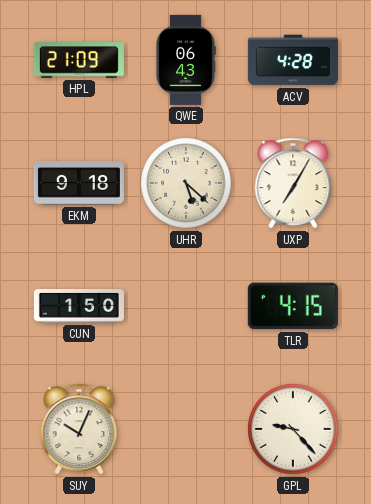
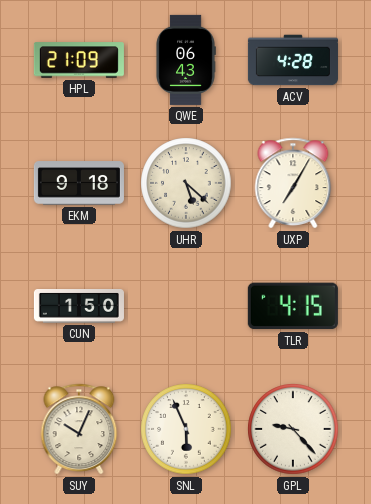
SNL: none -> 5:56 (186, 429)
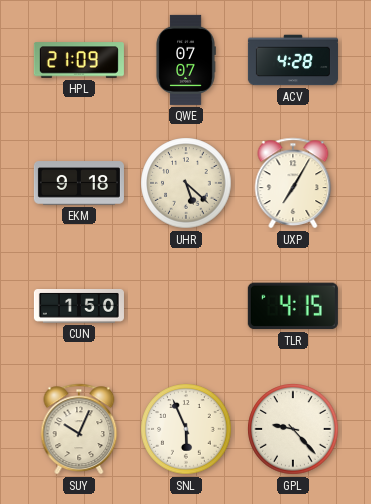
QWE: 06:43 -> 07:07 (186, 60)
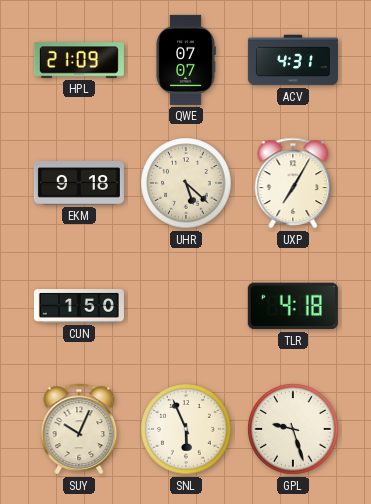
ACV: 4:28 -> 4:31 (293, 60)
TLR: 4:15 -> 4:18 (293, 306)
GPL: 9:23 -> 9:27 (293, 429)
